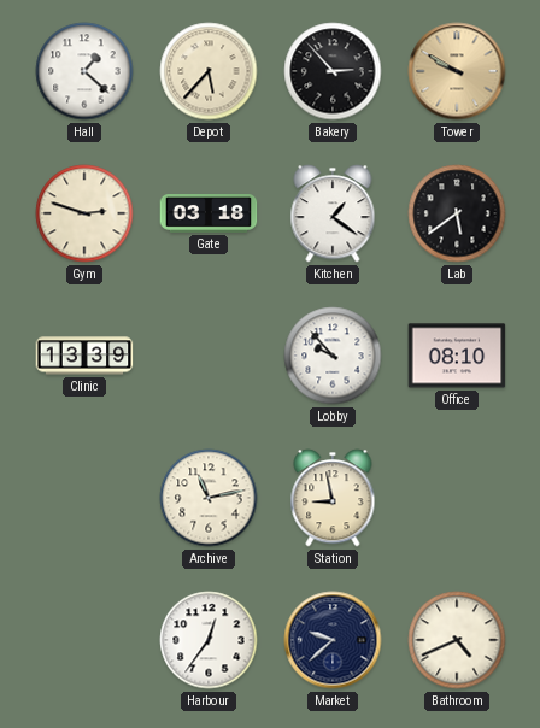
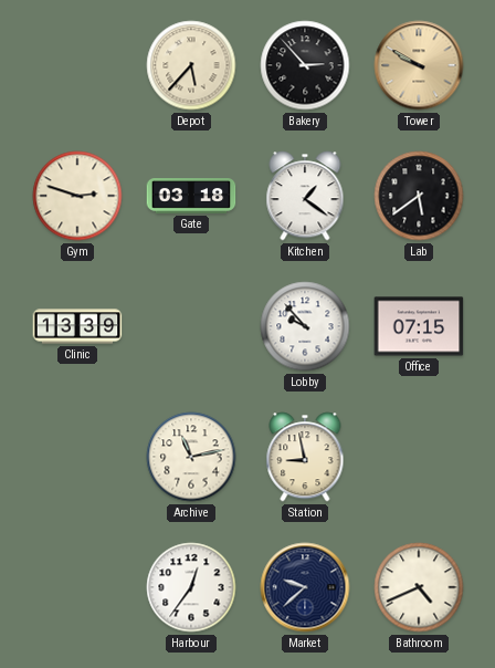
Hall: 1:22 -> none (84, 71)
Office: 08:10 -> 07:15 (419, 326)
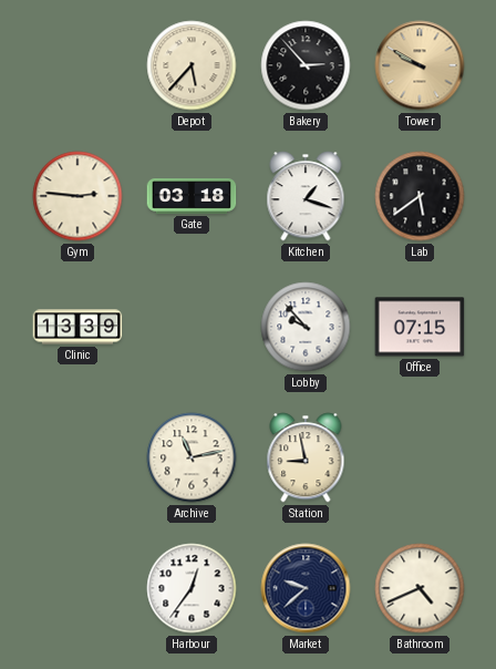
Gym: 2:48 -> 2:46 (77, 196)
Kitchen: 1:21 -> 1:18 (306, 196)
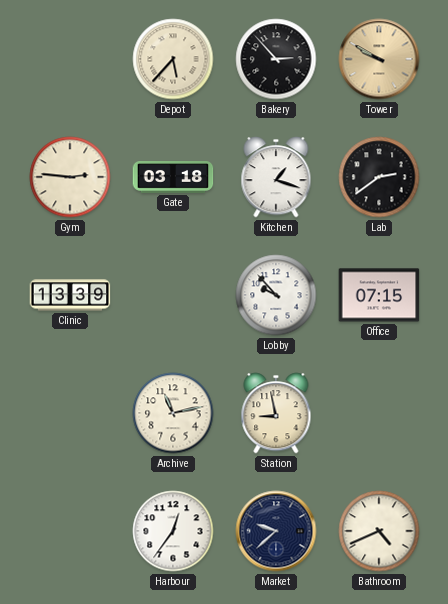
Lab: 5:39 -> 2:39 (379, 177)
